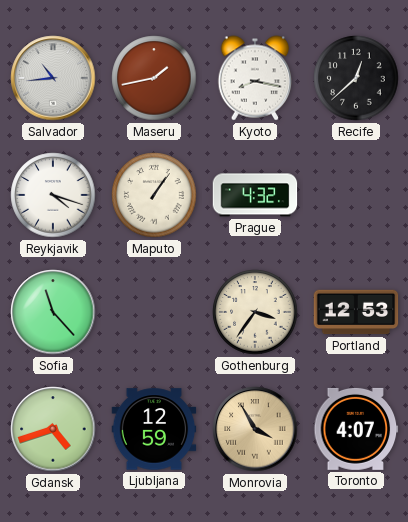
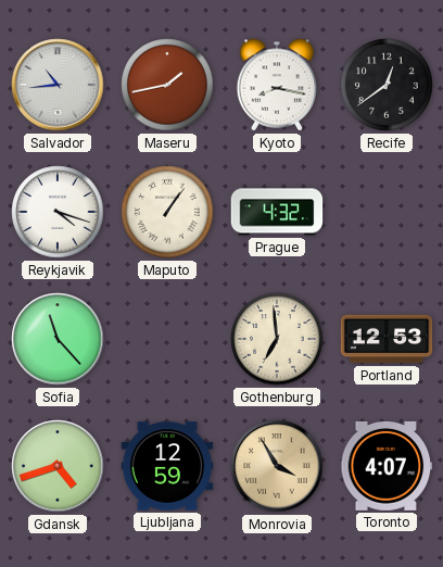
Recife: 12:38 -> 12:39 (387, 85)
Gothenburg: 3:36 -> 6:59 (277, 339)
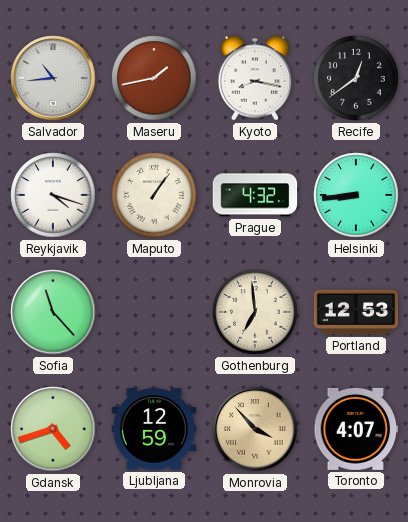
Helsinki: none -> 8:44 (356, 195)
Monrovia: 3:55 -> 3:53 (255, 429)
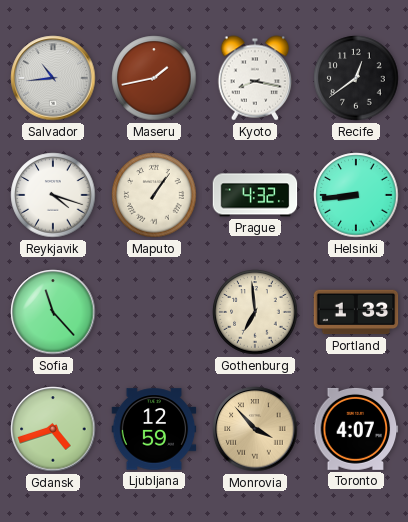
Portland: 12:53 -> 1:33 (356, 312)
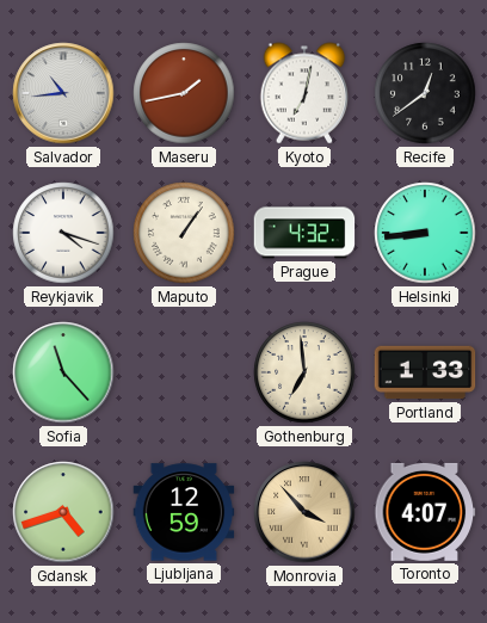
Kyoto: 8:17 -> 7:02 (304, 93)
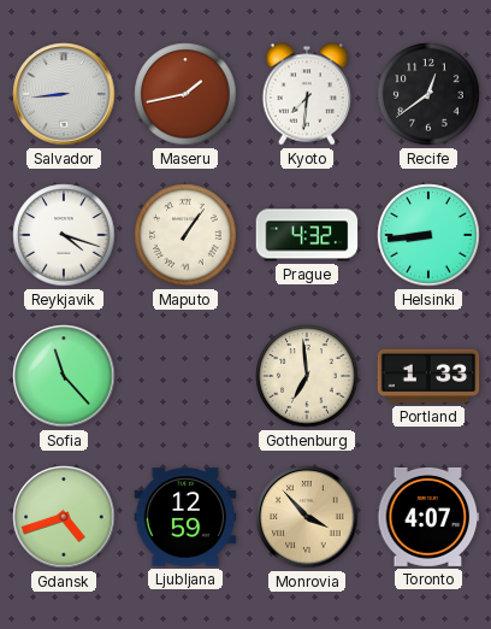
Salvador: 10:44 -> 8:44 (64, 94)
Kyoto: 7:02 -> 7:31 (307, 94)
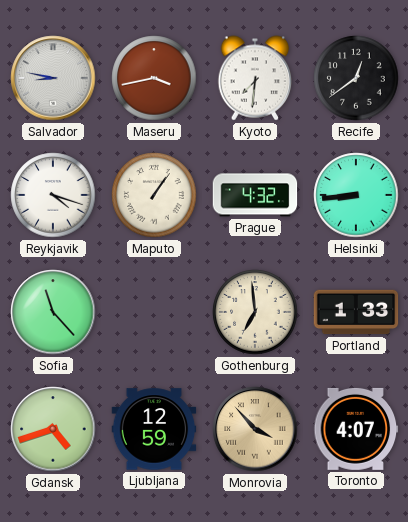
Salvador: 8:44 -> 8:47 (53, 78)
Maseru: 1:43 -> 3:43 (154, 78)
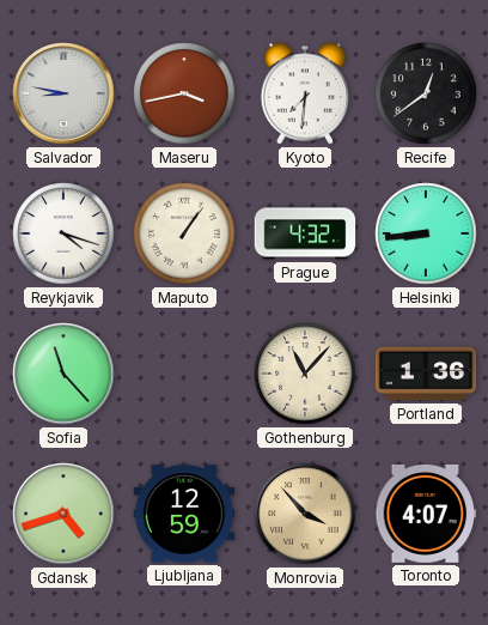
Gothenburg: 6:59 -> 11:07 (305, 374)
Portland: 1:33 -> 1:36 (426, 374)
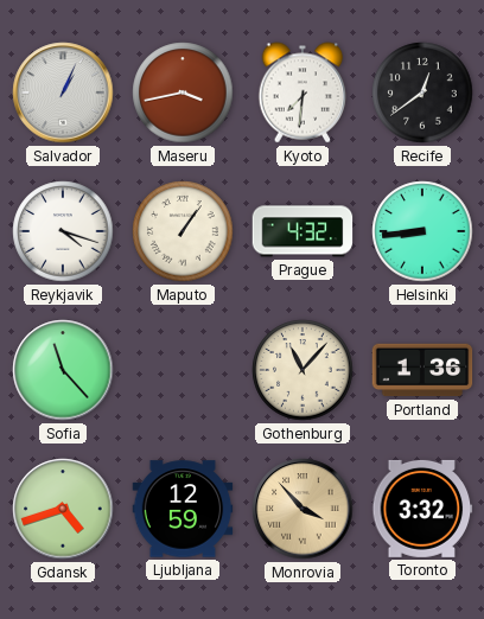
Salvador: 8:47 -> 1:04 (63, 92)
Toronto: 4:07 -> 3:32 (422, 509)
